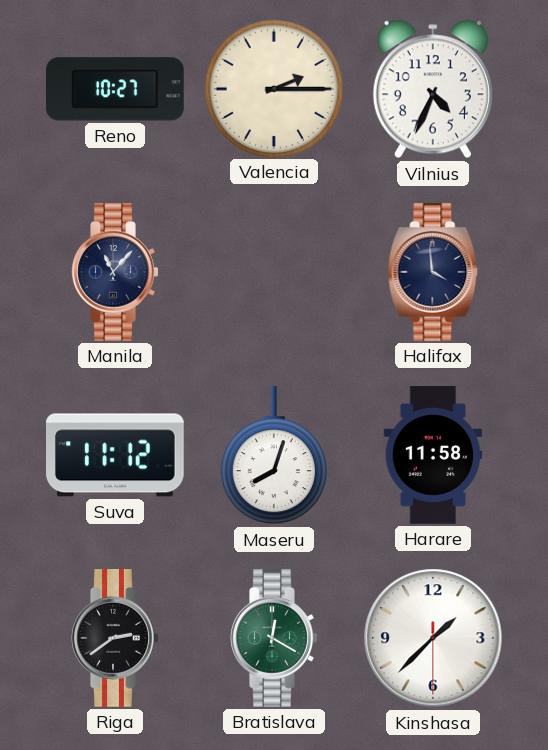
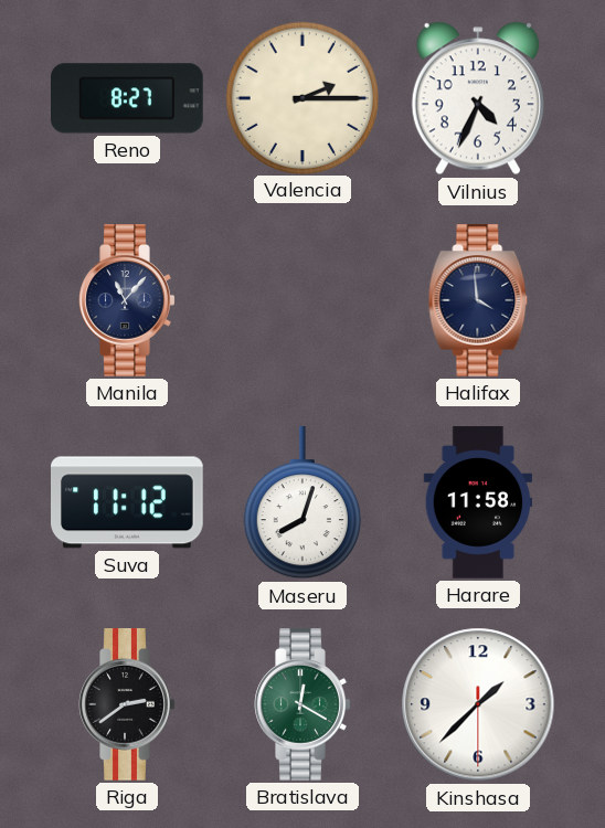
Reno: 10:27 -> 8:27 (128, 98)
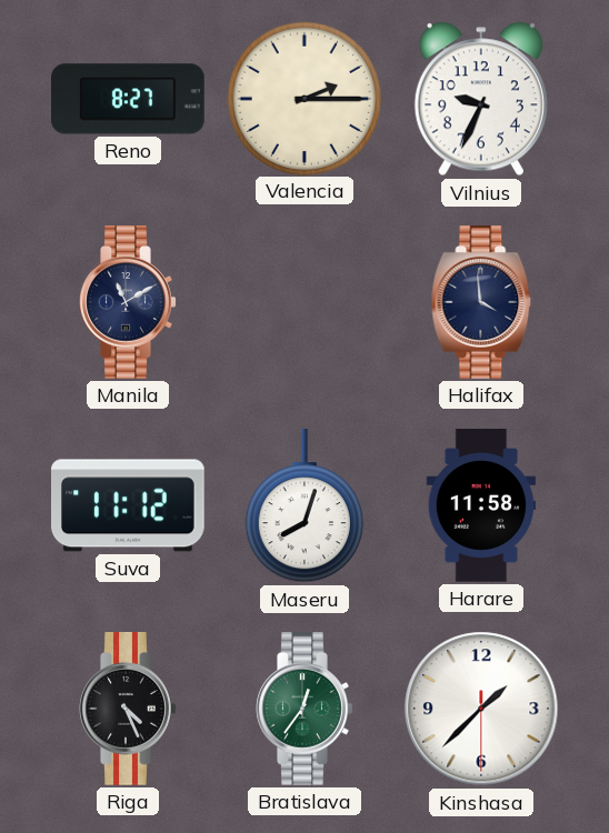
Vilnius: 4:34 -> 9:34 (481, 99)
Manila: 11:07 -> 11:10 (128, 303)
Riga: 2:39 -> 4:26 (128, 710)
Bratislava: 12:20 -> 12:36 (304, 710)
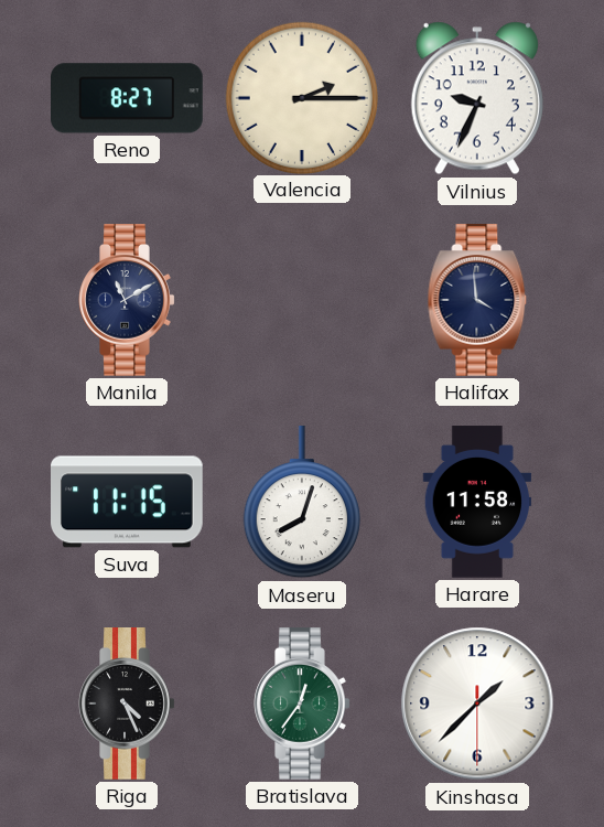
Suva: 11:12 -> 11:15 (128, 502)
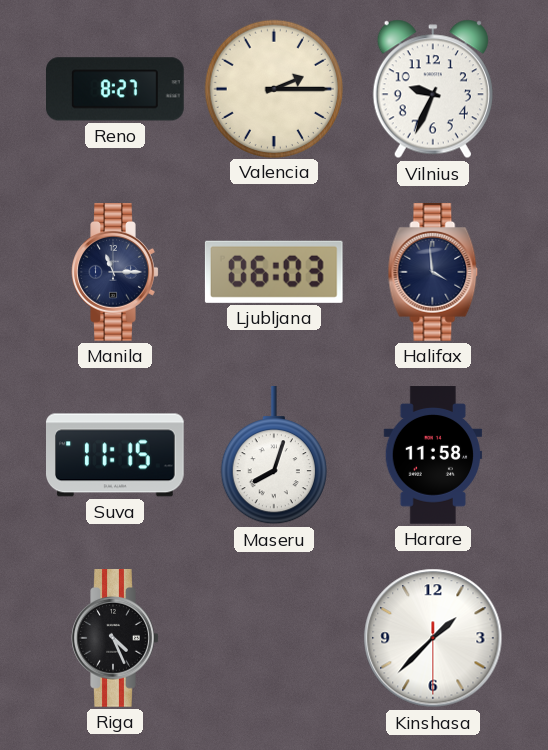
Manila: 11:10 -> 11:15 (115, 273)
Ljubljana: none -> 06:03 (274, 272)
Bratislava: 12:36 -> none (302, 705)
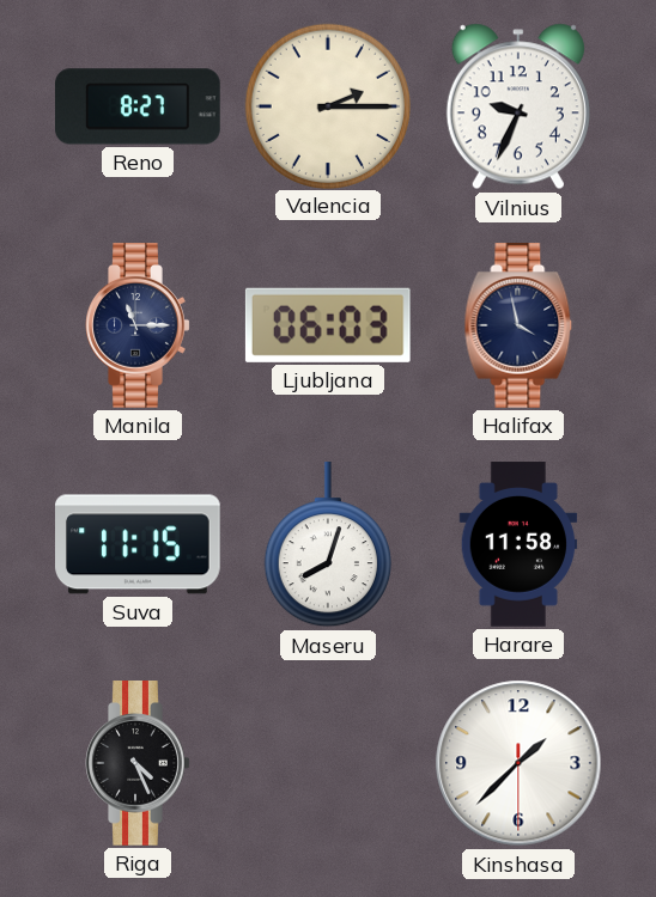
Halifax: 3:59 -> 3:58 (518, 327)
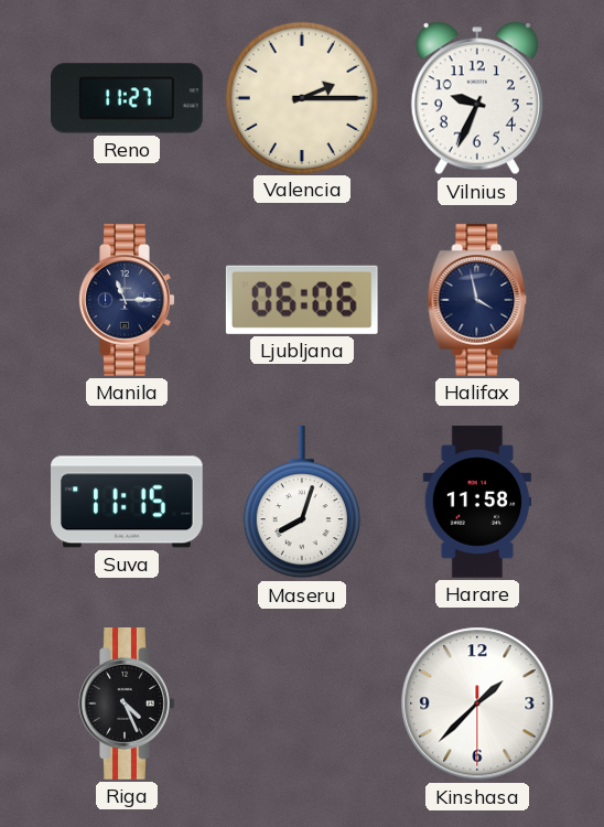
Reno: 8:27 -> 11:27 (128, 98)
Ljubljana: 06:03 -> 06:06 (302, 300)
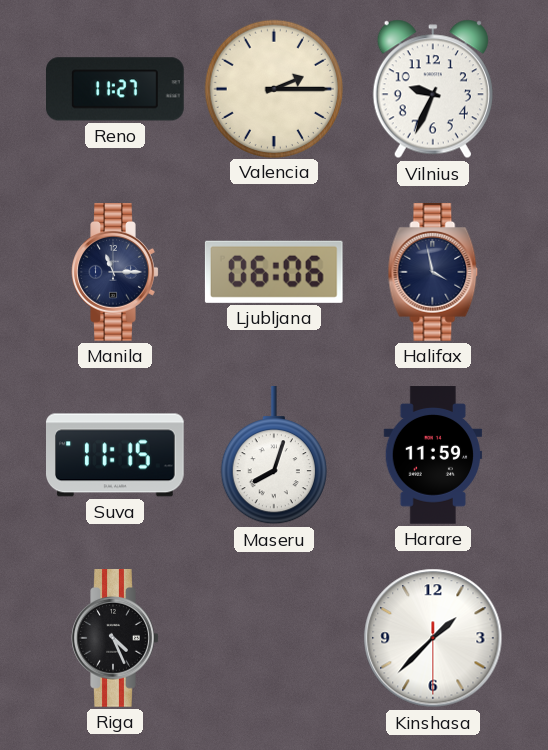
Harare: 11:58 -> 11:59 (433, 455)
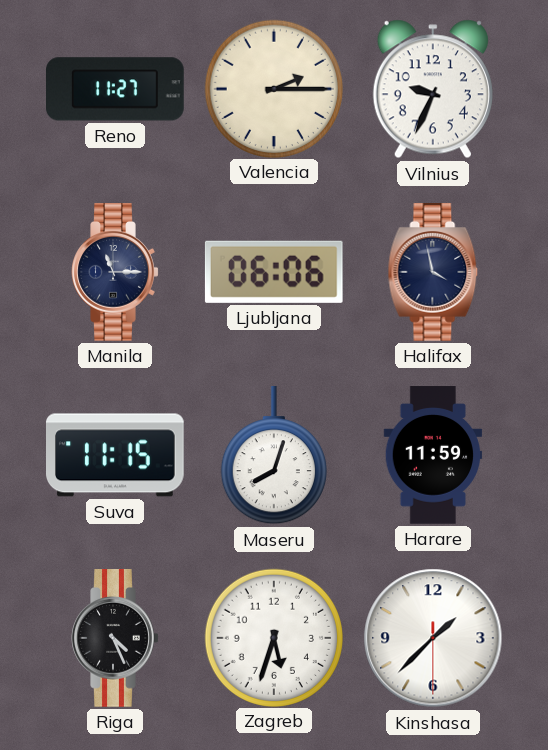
Zagreb: none -> 5:33 (273, 637)
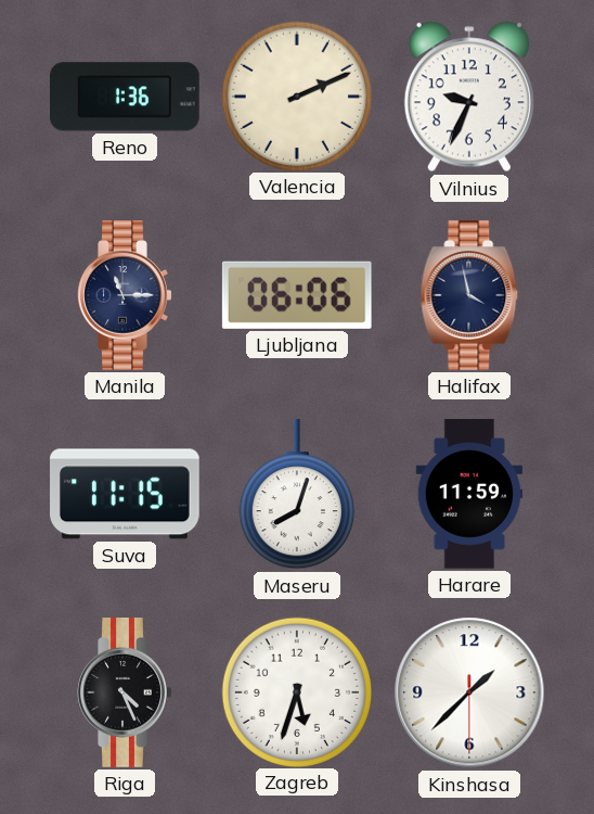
Reno: 11:27 -> 1:36 (126, 97)
Valencia: 2:15 -> 2:11 (296, 96)
